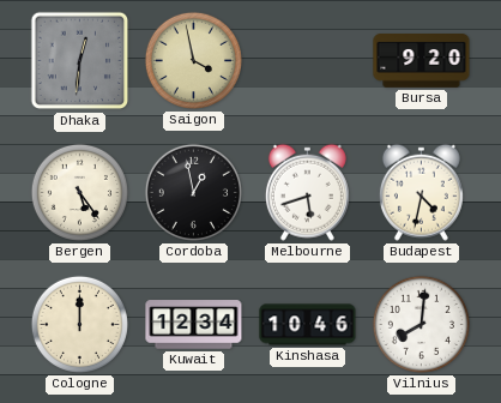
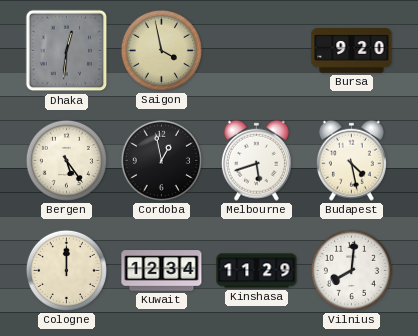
Budapest: 4:32 -> 4:28 (351, 160)
Kinshasa: 10:46 -> 11:29 (257, 271)
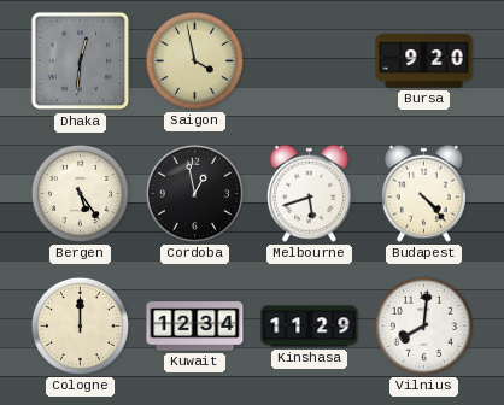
Budapest: 4:28 -> 4:23 (423, 193)
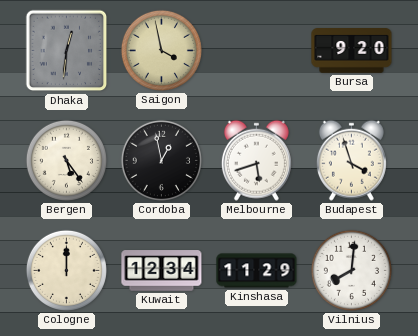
Budapest: 4:23 -> 3:57 (351, 160)
